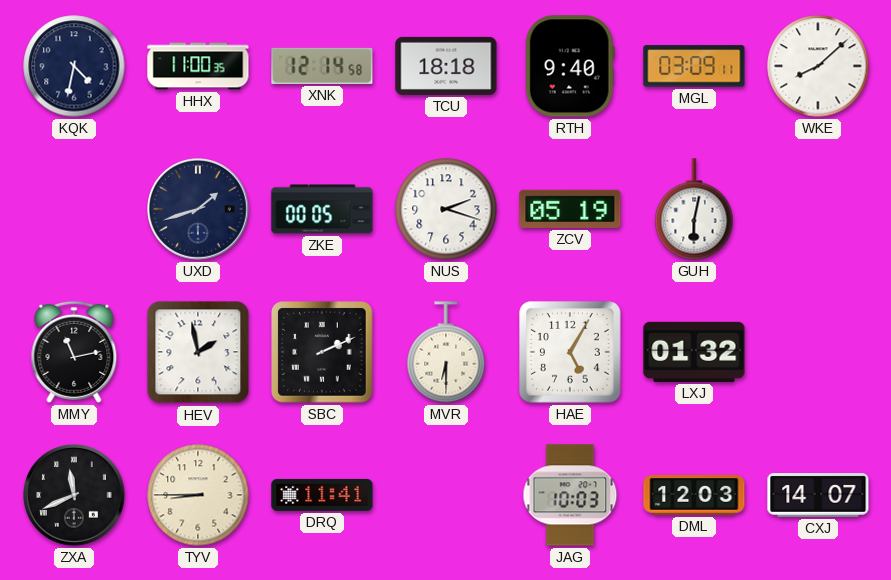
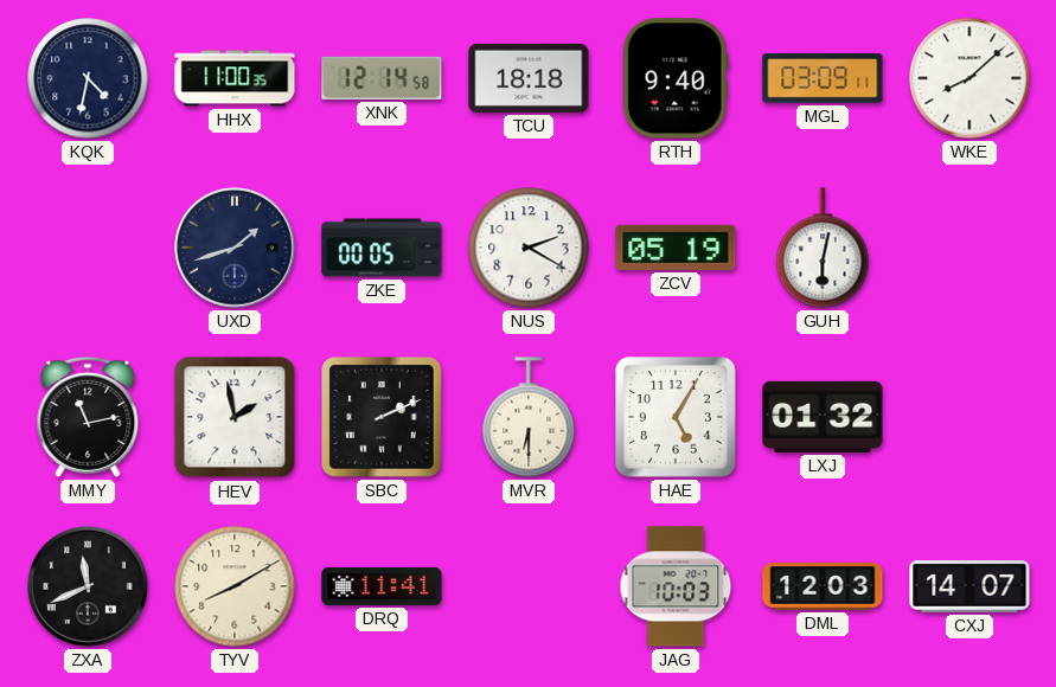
NUS: 2:18 -> 2:20 (529, 248)
TYV: 8:45 -> 8:10 (235, 586)
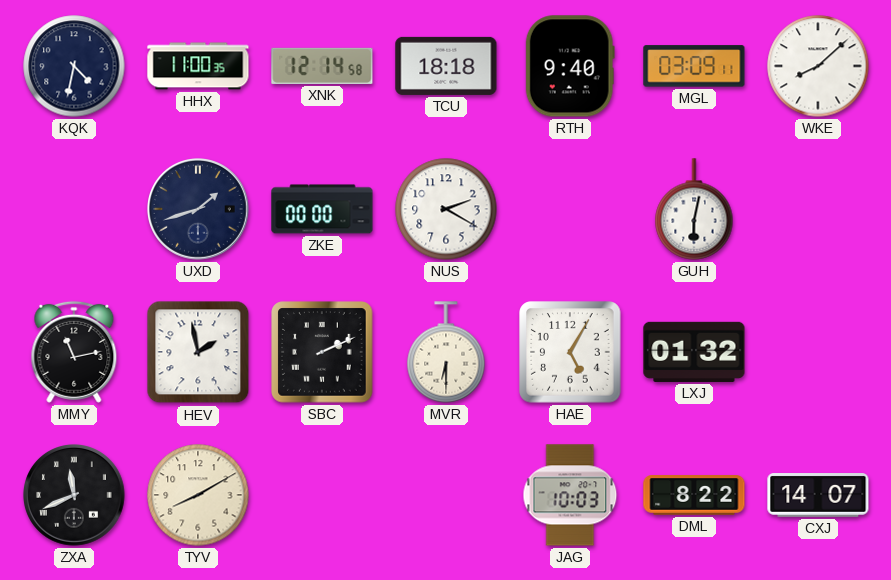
ZKE: 00:05 -> 00:00 (322, 209)
ZCV: 05:19 -> none (676, 248)
DRQ: 11:41 -> none (382, 586)
DML: 12:03 -> 8:22 (694, 495)
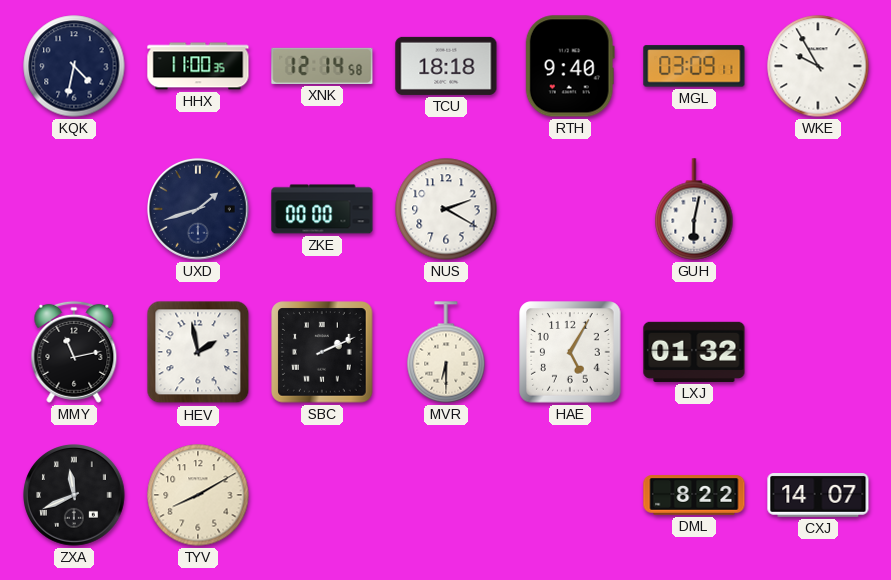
WKE: 8:08 -> 9:55 (818, 66)
JAG: 10:03 -> none (570, 495)
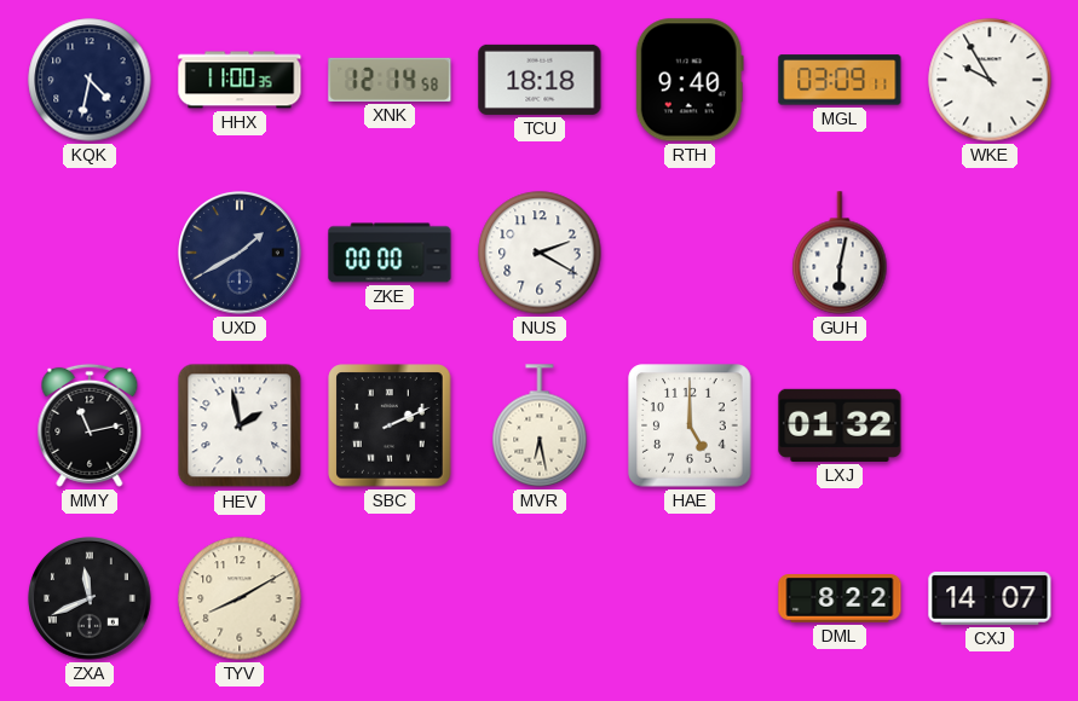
UXD: 1:42 -> 1:40 (241, 254)
MVR: 6:30 -> 6:28 (540, 425)
HAE: 5:05 -> 5:00 (690, 425)
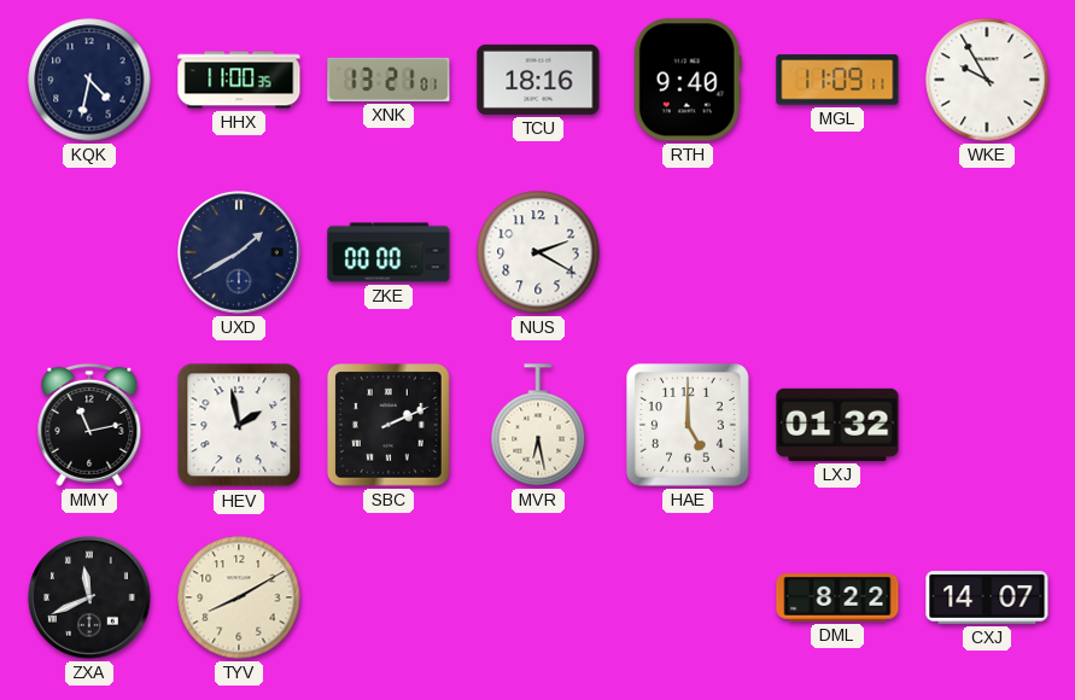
XNK: 12:14 -> 13:21 (388, 80)
TCU: 18:18 -> 18:16 (538, 80)
MGL: 03:09 -> 11:09 (837, 80)
GUH: 6:02 -> none (840, 253)
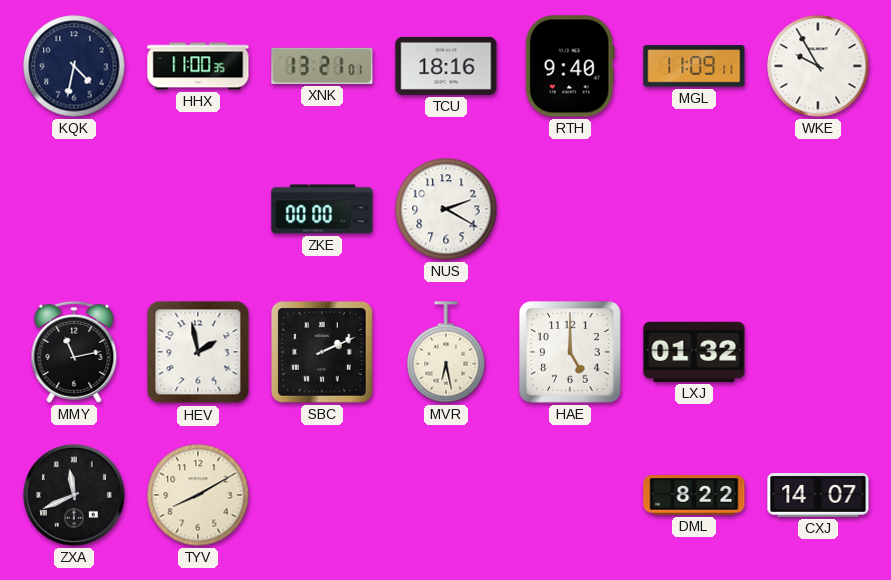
UXD: 1:40 -> none (240, 253)
